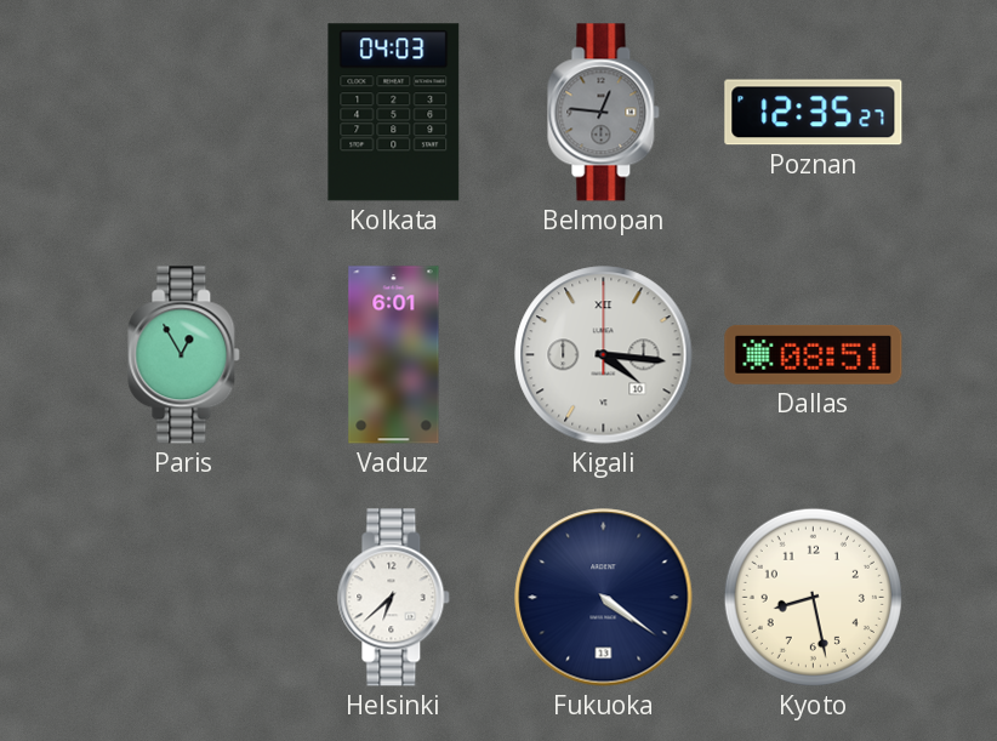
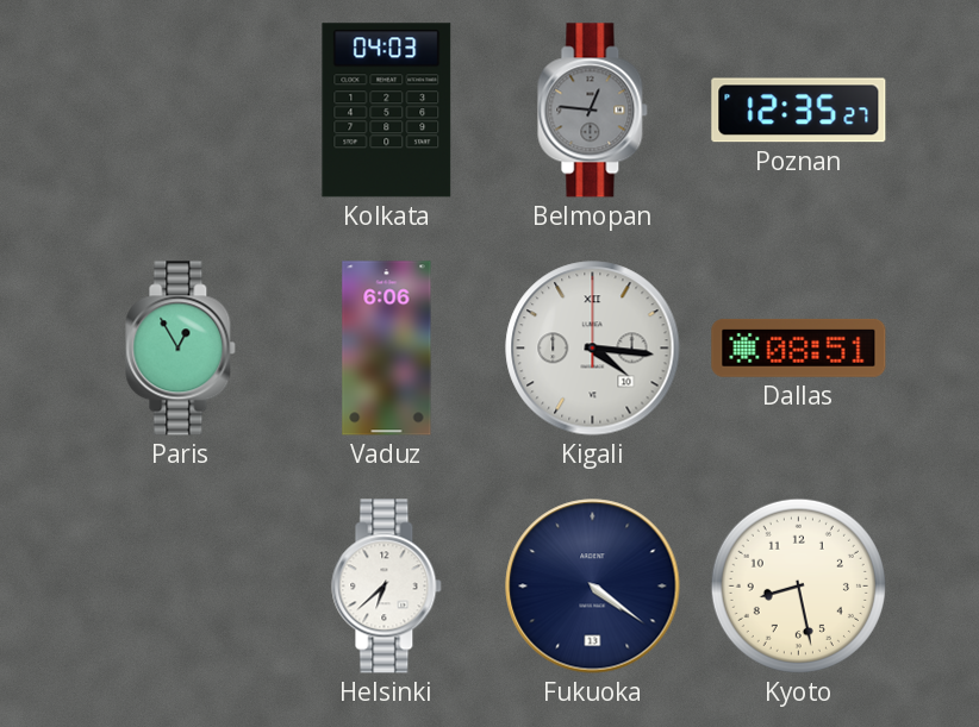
Vaduz: 6:01 -> 6:06 (387, 349)
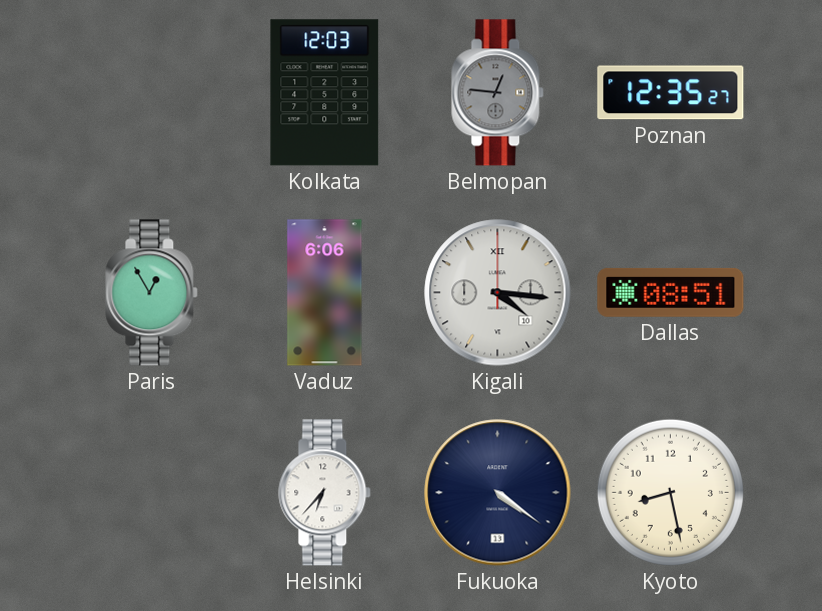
Kolkata: 04:03 -> 12:03 (325, 93)
Helsinki: 6:38 -> 6:37 (325, 493)
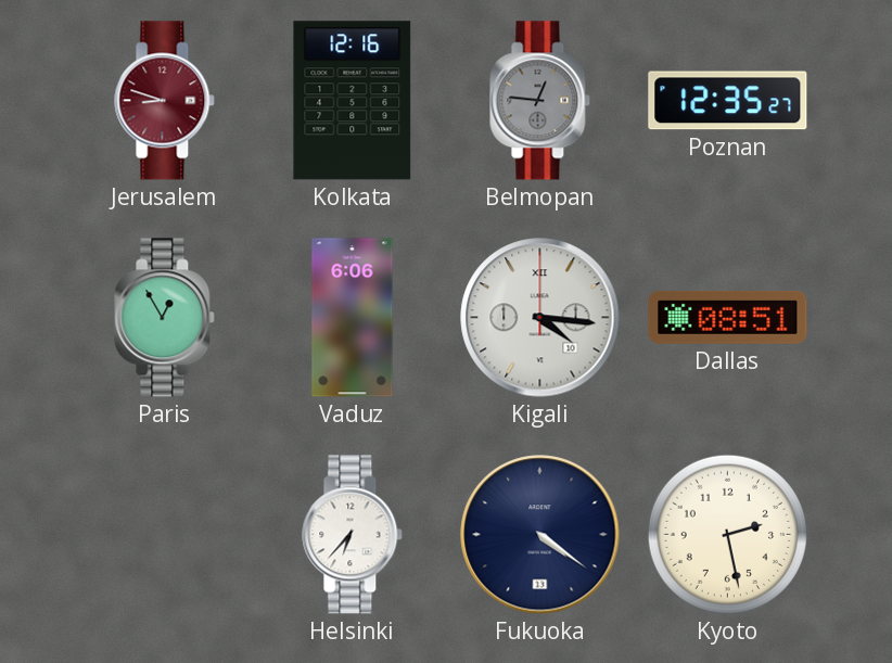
Jerusalem: none -> 8:48 (165, 101)
Kolkata: 12:03 -> 12:16 (353, 101)
Kyoto: 8:28 -> 2:28 (727, 534)
